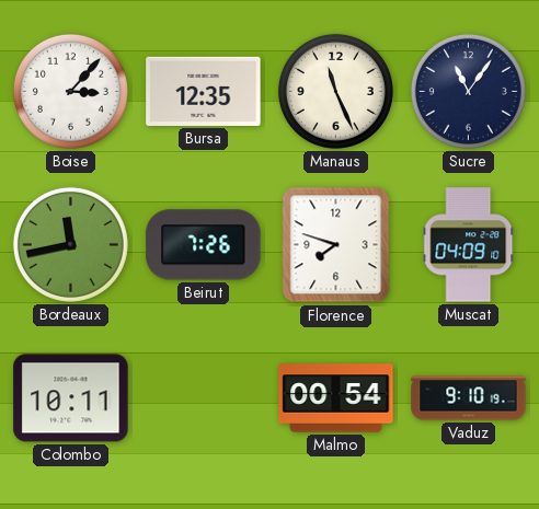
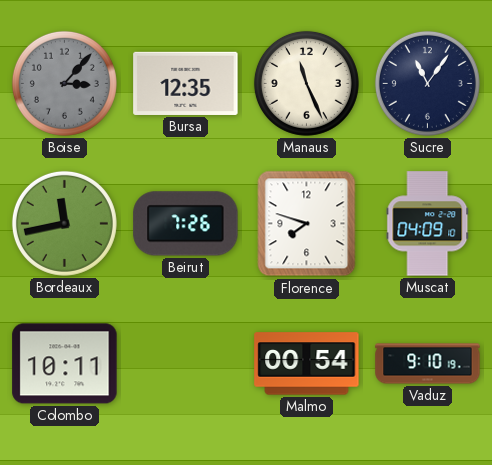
Boise dial: white -> grey (64, 83)
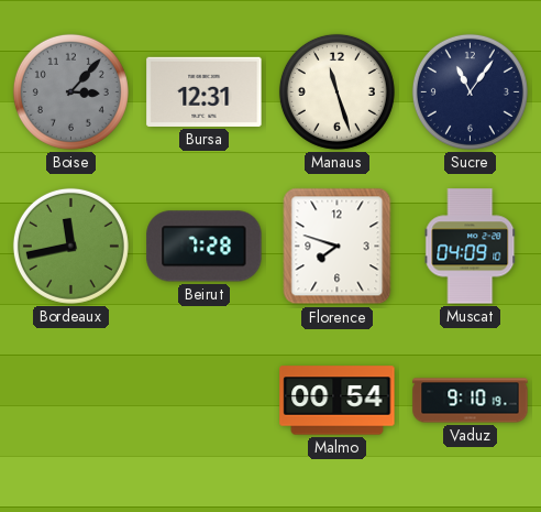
Bursa: 12:35 -> 12:31 (205, 91)
Manaus: 11:26 -> 11:27 (336, 91)
Beirut: 7:26 -> 7:28 (205, 247)
Colombo: 10:11 -> none (65, 364)
